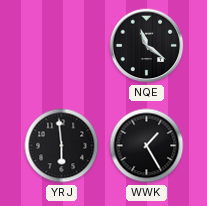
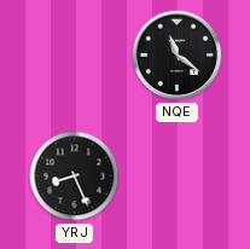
YRJ: 5:59 -> 8:26 (75, 176)
WWK: 1:25 -> none (147, 146)
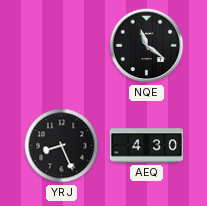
AEQ: none -> 4:30 (147, 146)
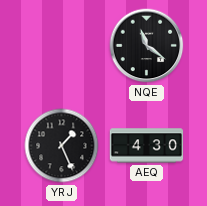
YRJ: 8:26 -> 1:26 (62, 146)
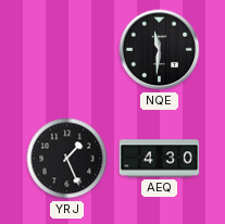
NQE: 11:21 -> 11:31 (160, 50)
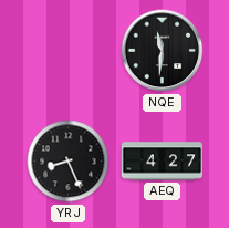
YRJ: 1:26 -> 8:26 (69, 162)
AEQ: 4:30 -> 4:27 (163, 162)
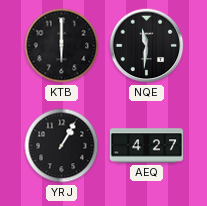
KTB: none -> 6:00 (62, 46)
YRJ: 8:26 -> 1:05 (62, 146)
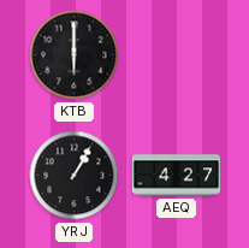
NQE: 11:31 -> none (147, 46)
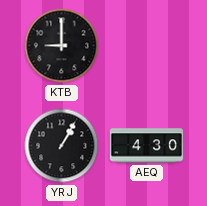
KTB: 6:00 -> 9:00 (62, 46)
AEQ: 4:27 -> 4:30 (147, 146)
